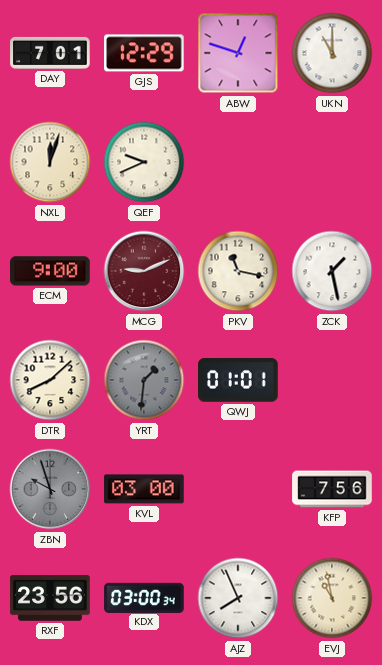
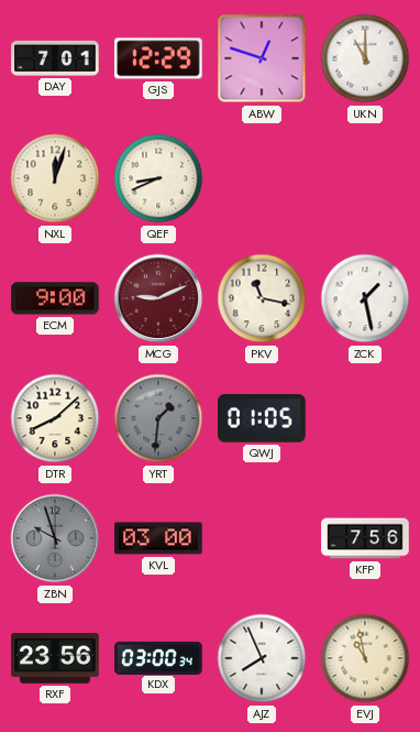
QEF: 9:41 -> 8:41 (158, 178)
QWJ: 01:01 -> 01:05 (262, 418)
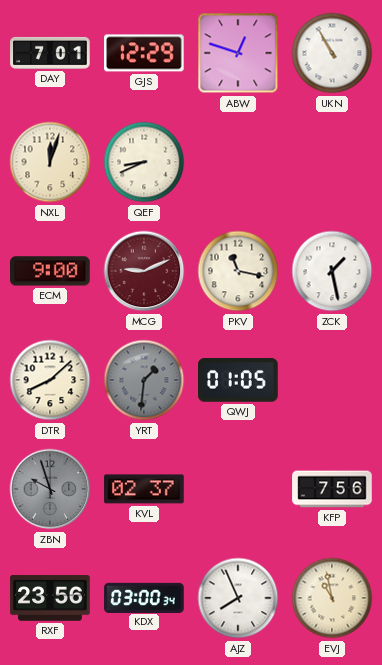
UKN: 11:00 -> 10:55 (332, 53)
KVL: 03:00 -> 02:37 (144, 489)
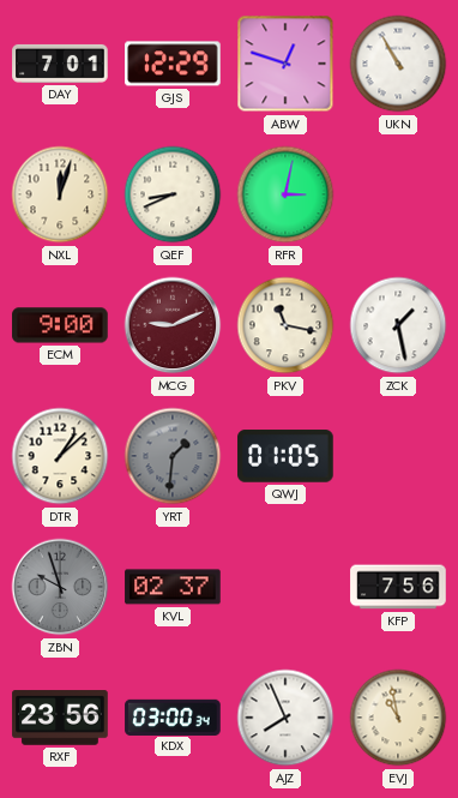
RFR: none -> 3:02 (285, 194)
DTR: 8:08 -> 1:08 (60, 456)
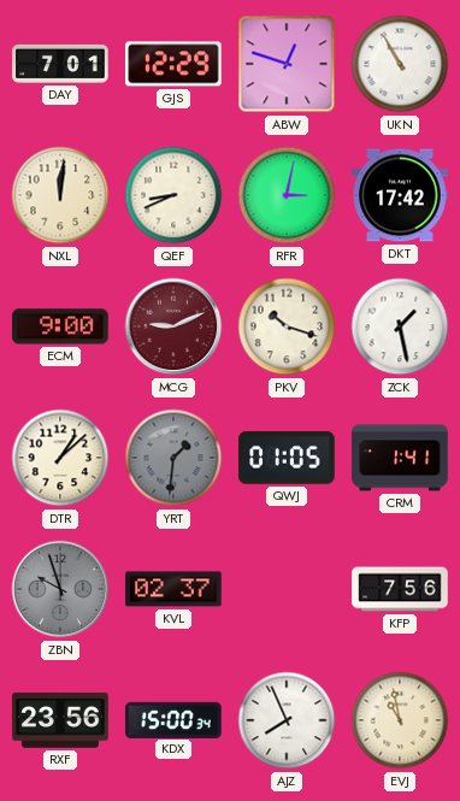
NXL: 12:03 -> 12:01 (60, 195)
DKT: none -> 17:42 (400, 195)
PKV: 11:17 -> 10:18 (287, 326)
CRM: none -> 1:41 (400, 458)
KDX: 03:00 -> 15:00 (173, 719)
